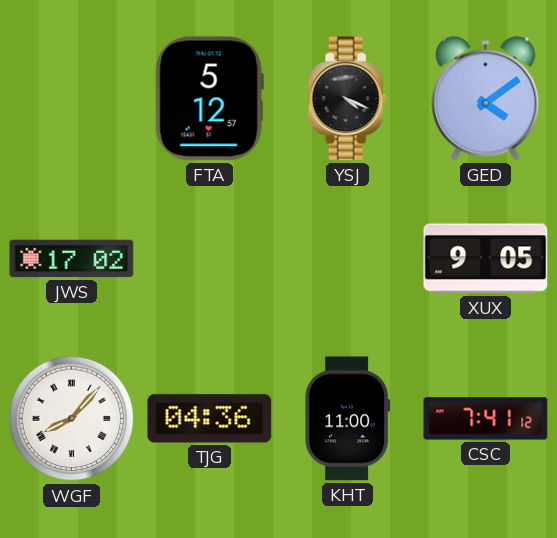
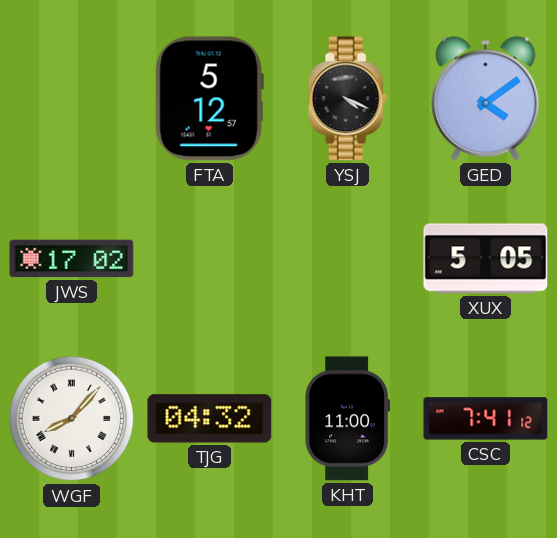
XUX: 9:05 -> 5:05 (486, 259)
TJG: 04:36 -> 04:32 (210, 419)
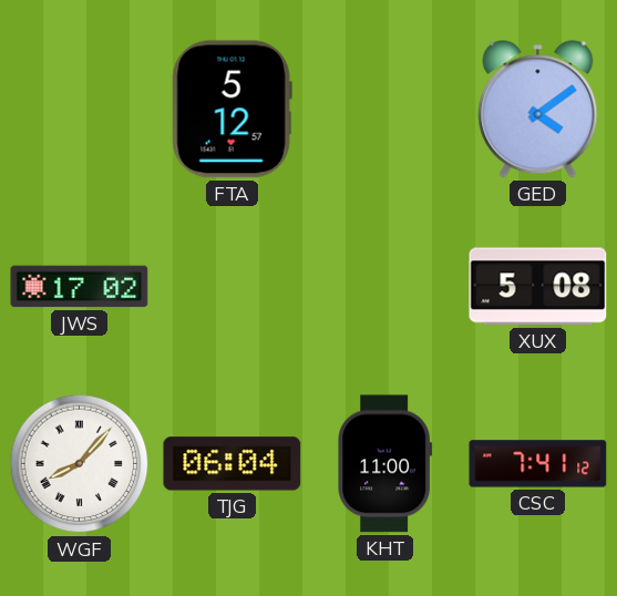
YSJ: 4:19 -> none (347, 99)
XUX: 5:05 -> 5:08 (538, 287)
TJG: 04:32 -> 06:04 (233, 464)
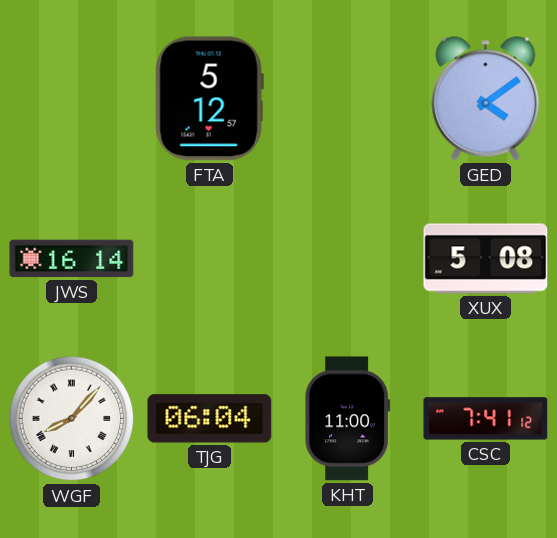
JWS: 17:02 -> 16:14 (72, 259)
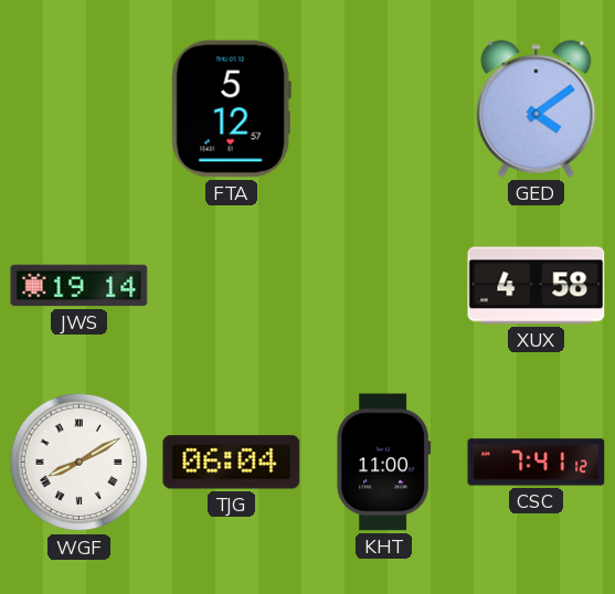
JWS: 16:14 -> 19:14 (79, 286)
XUX: 5:08 -> 4:58 (537, 286)
WGF: 8:07 -> 8:10 (79, 463)
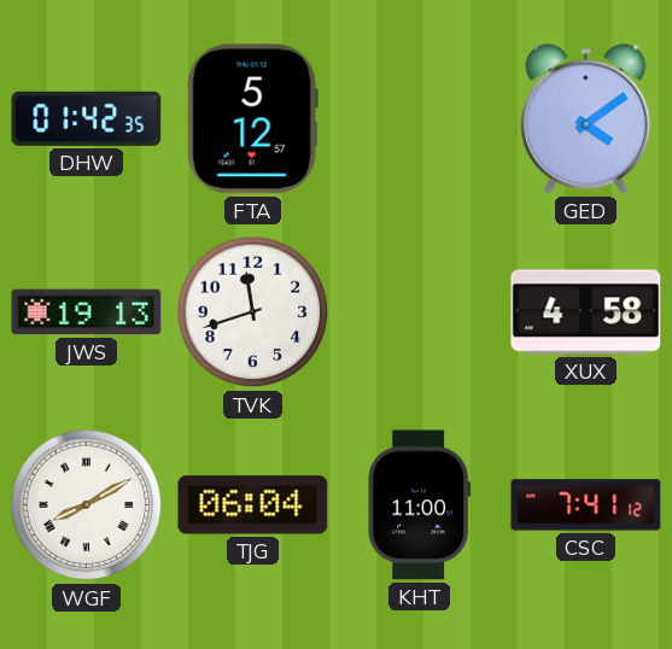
DHW: none -> 01:42 (87, 118)
JWS: 19:14 -> 19:13 (87, 312)
TVK: none -> 11:42 (253, 312)
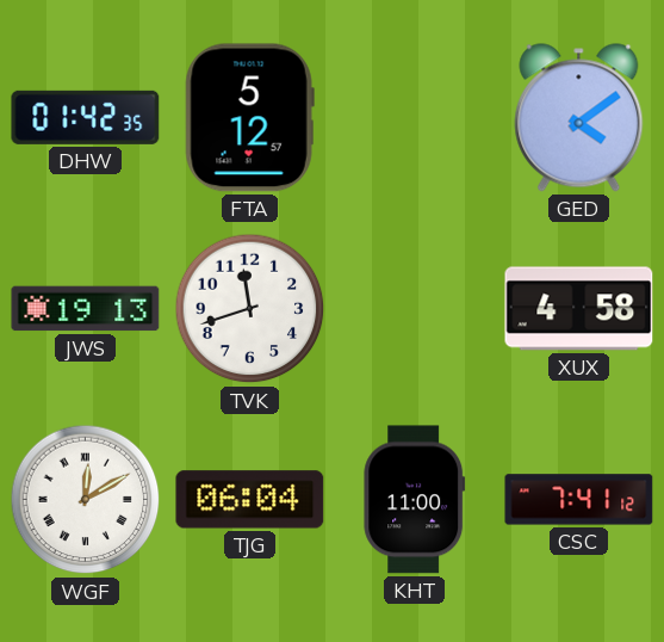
WGF: 8:10 -> 12:10 (86, 500)
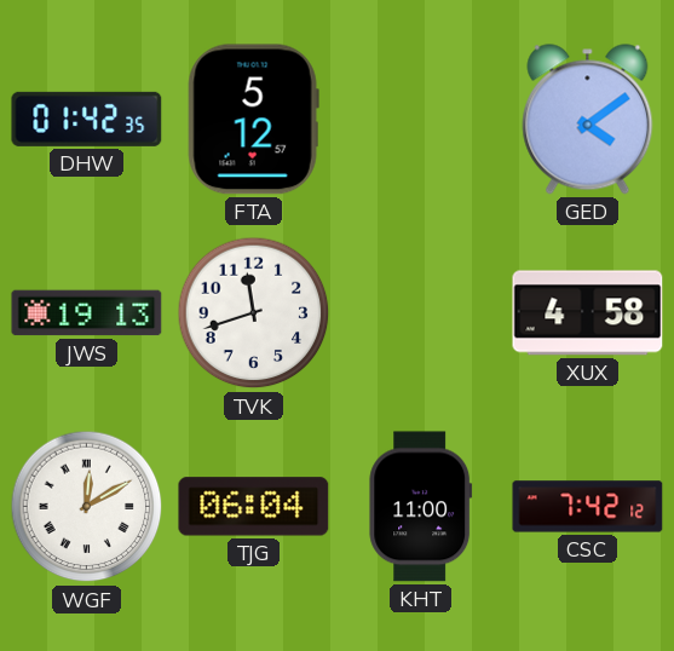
CSC: 7:41 -> 7:42 (588, 507)
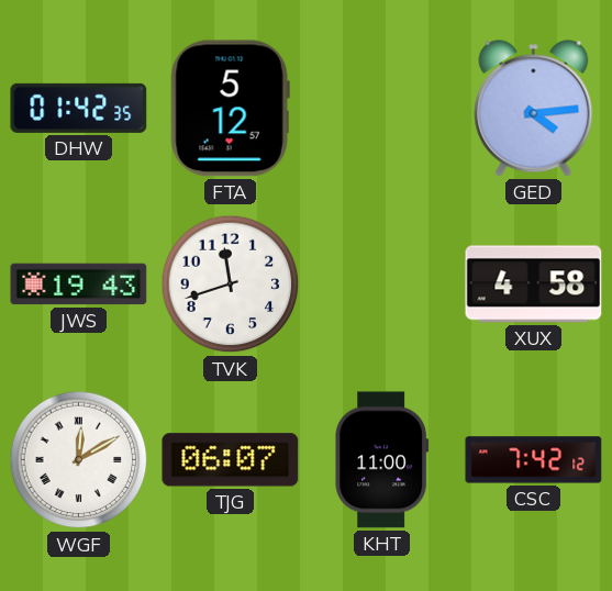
GED: 4:09 -> 4:14 (534, 109)
JWS: 19:13 -> 19:43 (79, 285)
TJG: 06:04 -> 06:07 (231, 460)
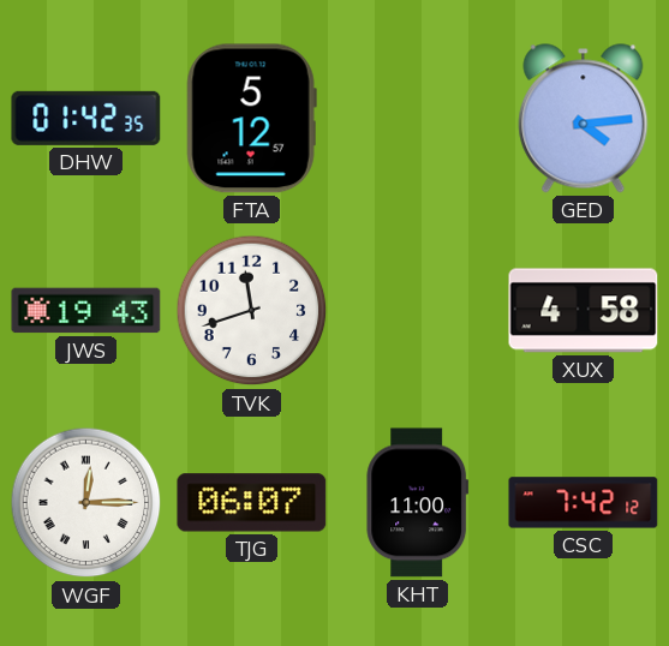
WGF: 12:10 -> 12:15 (86, 503)
